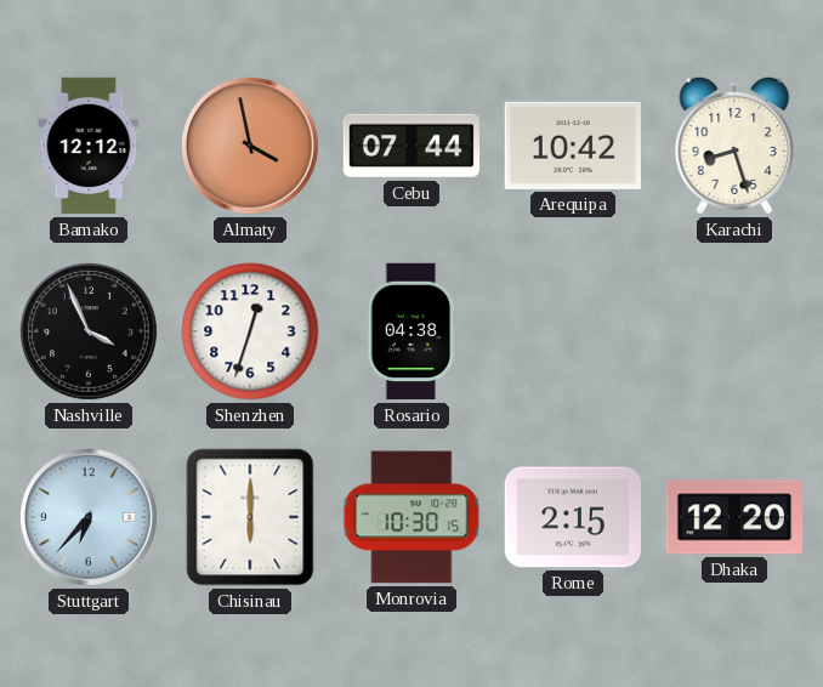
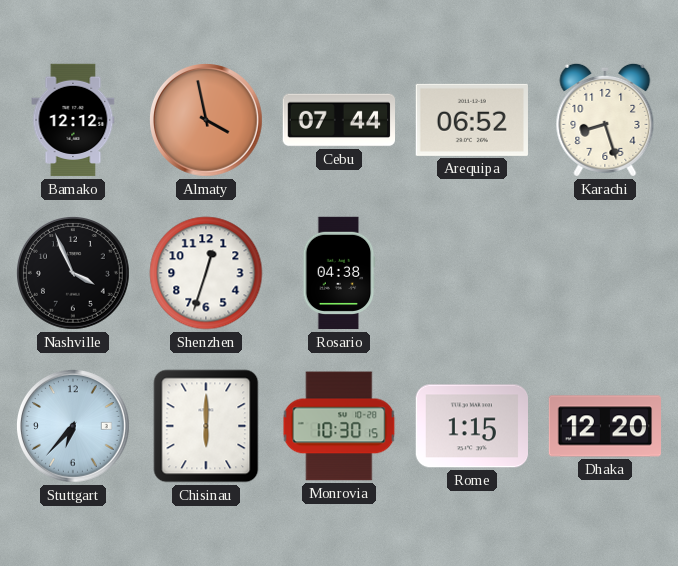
Arequipa: 10:42 -> 06:52 (472, 120)
Rome: 2:15 -> 1:15 (471, 426)
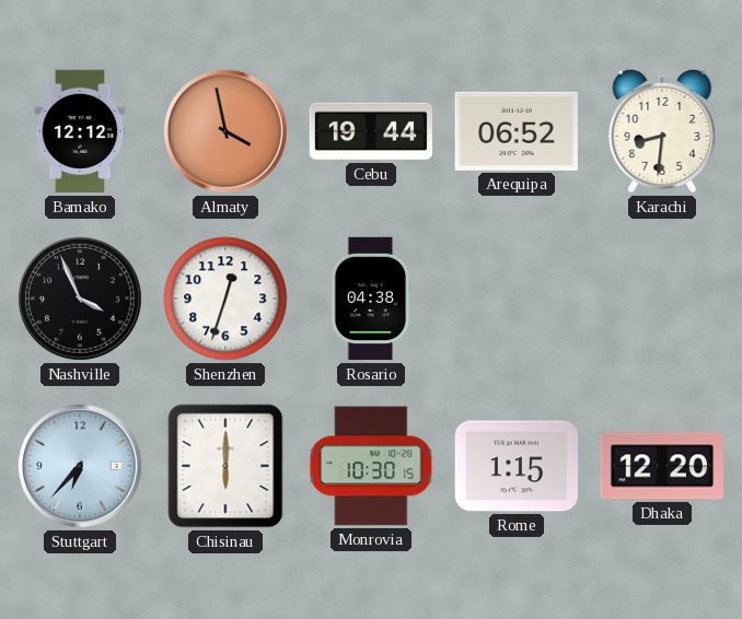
Cebu: 07:44 -> 19:44 (370, 131)
Karachi: 8:27 -> 8:31 (662, 131)
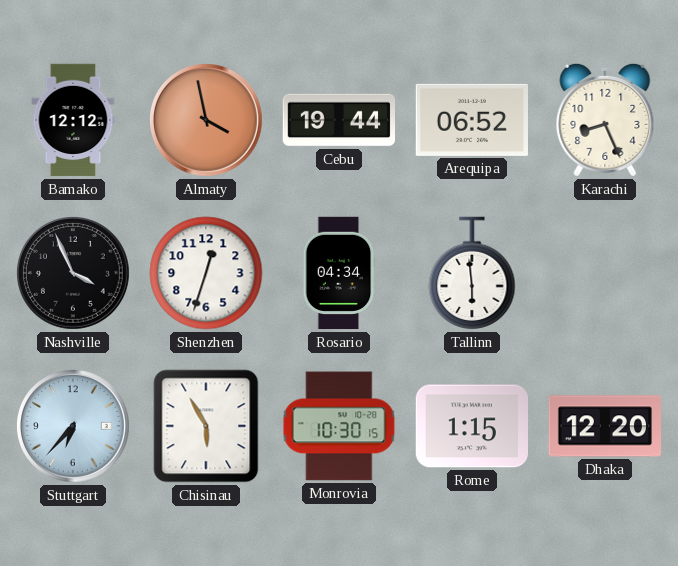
Karachi: 8:31 -> 8:26 (605, 120)
Rosario: 04:38 -> 04:34 (339, 273)
Tallinn: none -> 5:59 (472, 273)
Chisinau: 6:00 -> 5:55 (206, 426)
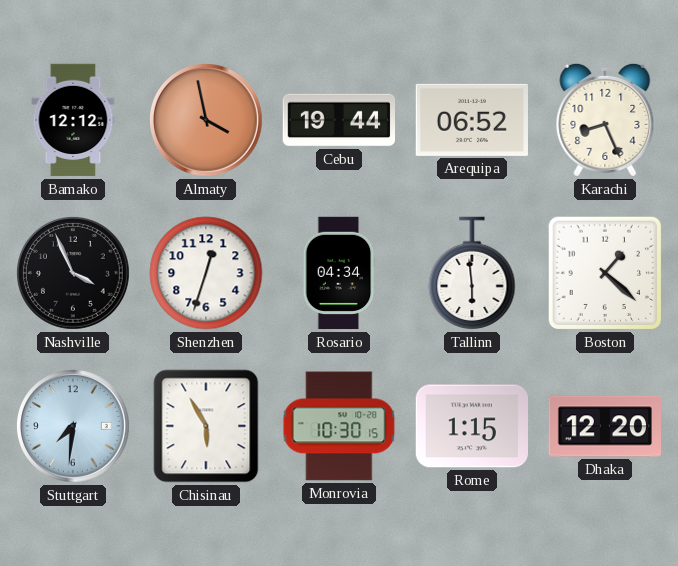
Boston: none -> 1:22 (605, 273)
Stuttgart: 6:37 -> 7:31 (74, 427)
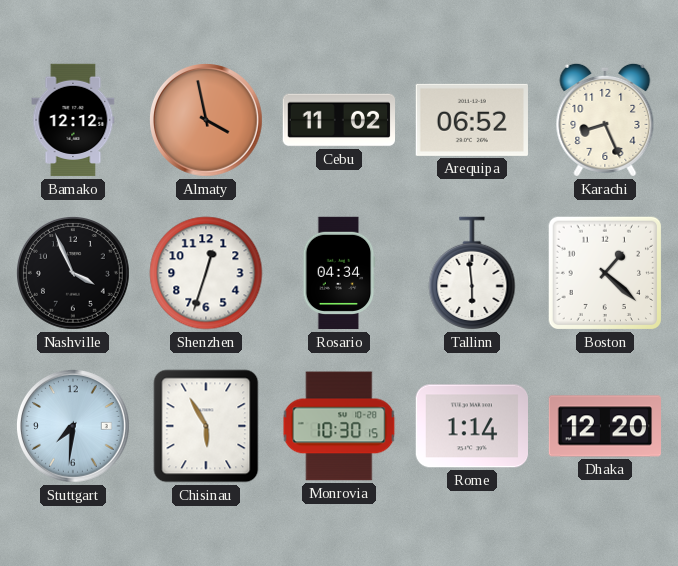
Cebu: 19:44 -> 11:02 (338, 120)
Rome: 1:15 -> 1:14 (471, 426)
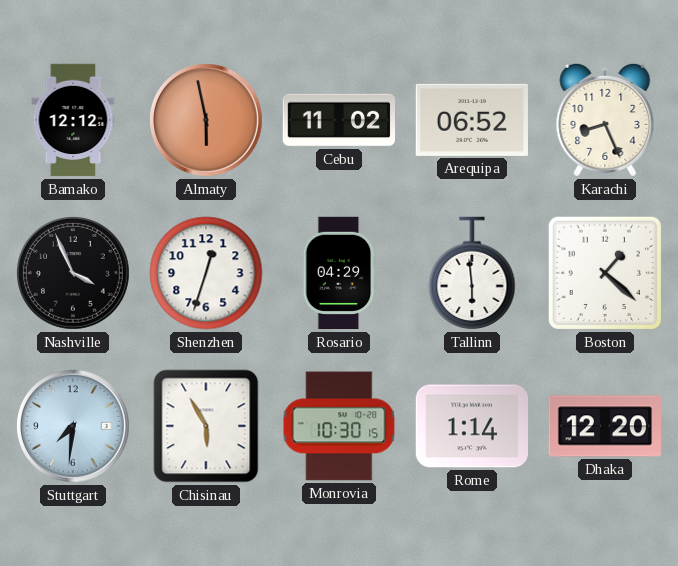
Almaty: 3:58 -> 5:58 (207, 121)
Rosario: 04:34 -> 04:29 (339, 273)
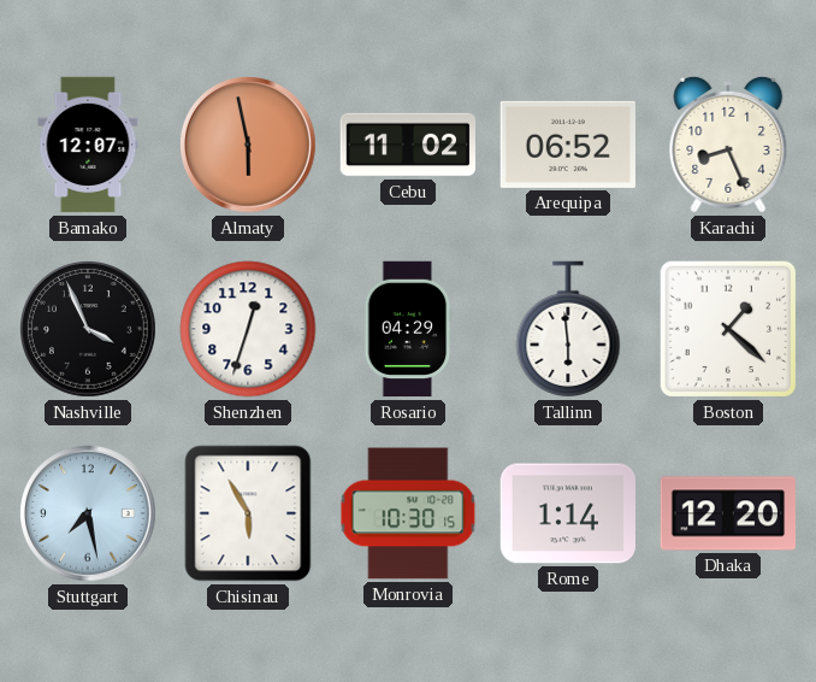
Bamako: 12:12 -> 12:07 (88, 145)
Stuttgart: 7:31 -> 7:28 (89, 515)
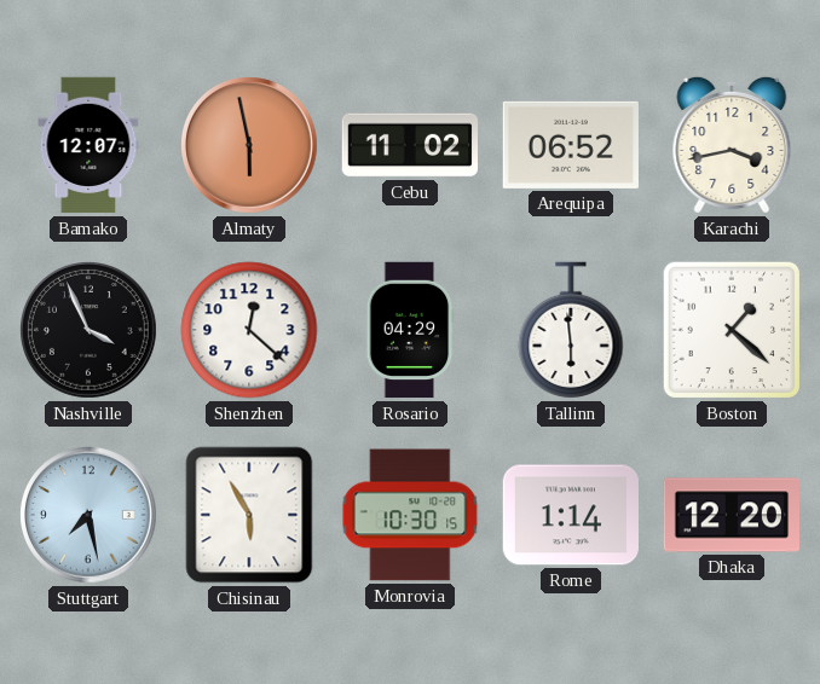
Karachi: 8:26 -> 3:43 (732, 145)
Shenzhen: 12:33 -> 12:22 (249, 330)
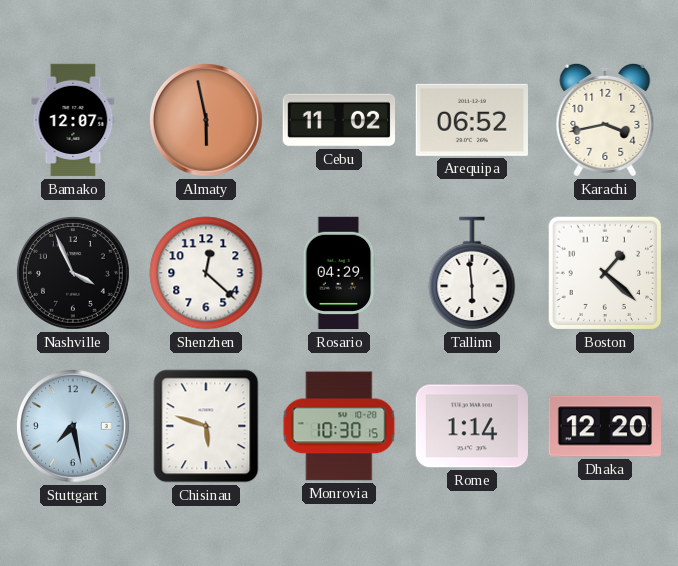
Chisinau: 5:55 -> 5:48 (206, 426)
